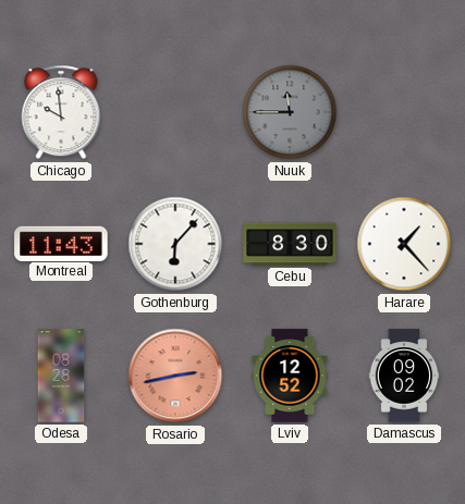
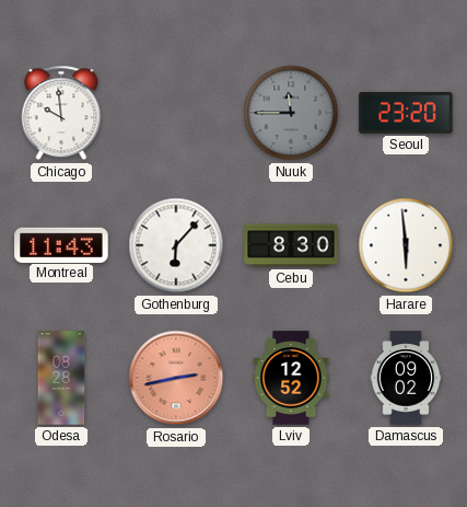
Seoul: none -> 23:20 (406, 114)
Harare: 1:23 -> 5:59 (406, 245)
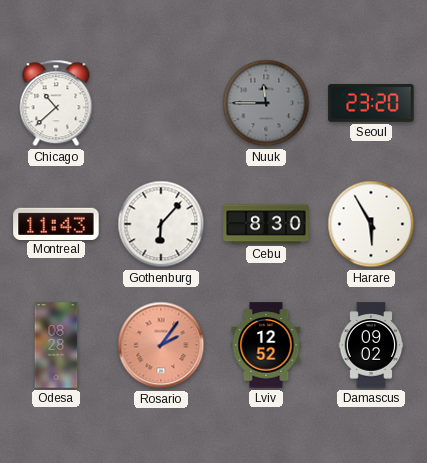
Chicago: 9:59 -> 10:38 (56, 103)
Harare: 5:59 -> 5:55 (371, 224)
Rosario: 2:43 -> 2:06 (161, 345)
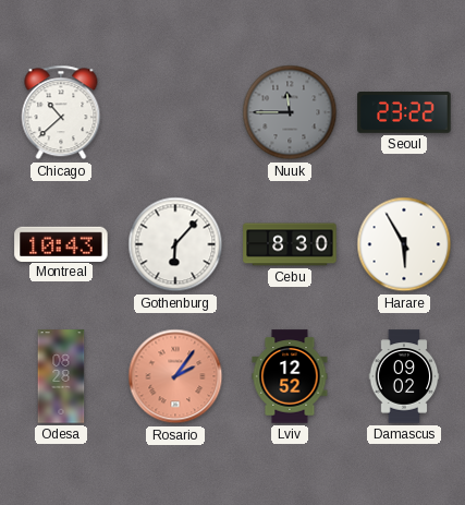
Seoul: 23:20 -> 23:22 (404, 113)
Montreal: 11:43 -> 10:43 (61, 243)
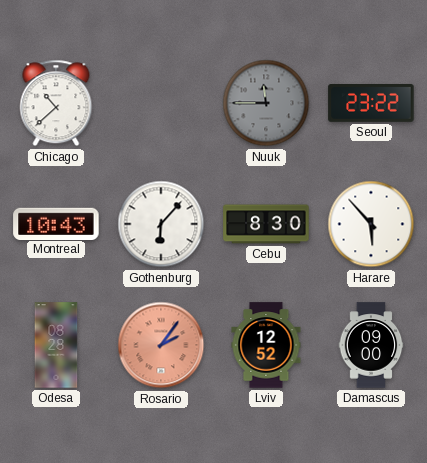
Harare: 5:55 -> 5:53 (371, 224)
Damascus: 09:02 -> 09:00 (371, 345)
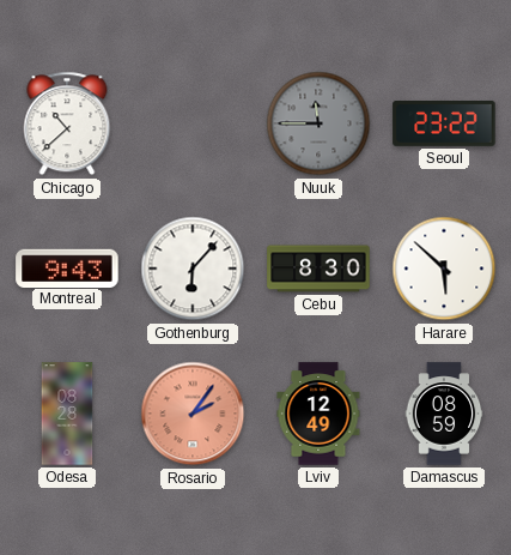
Montreal: 10:43 -> 9:43 (67, 267)
Harare: 5:53 -> 5:52 (444, 269)
Lviv: 12:52 -> 12:49 (318, 414)
Damascus: 09:00 -> 08:59 (444, 414)
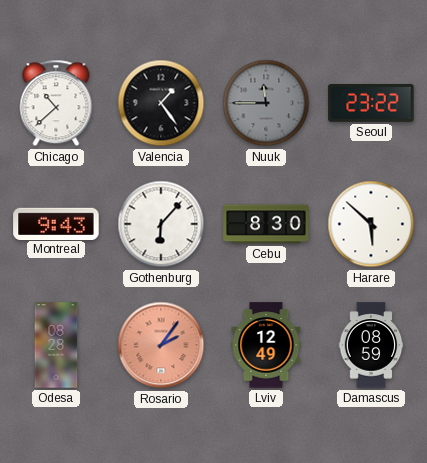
Valencia: none -> 1:24 (161, 103)
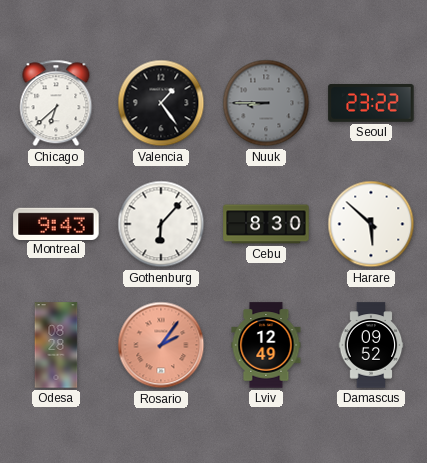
Chicago: 10:38 -> 6:38 (56, 103)
Nuuk: 11:45 -> 8:45 (266, 103)
Damascus: 08:59 -> 09:52 (371, 345)
